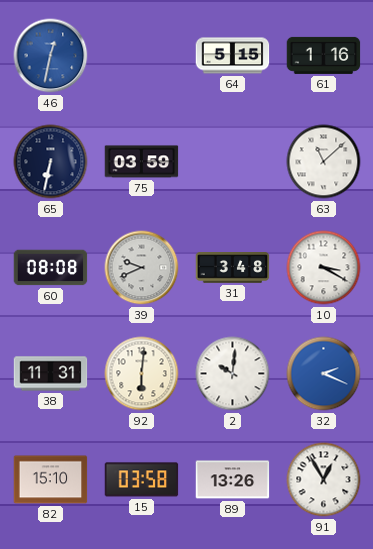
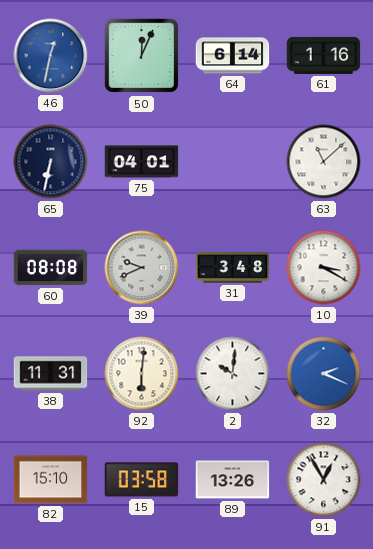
50: none -> 12:04 (142, 56)
64: 5:15 -> 6:14 (233, 56)
75: 03:59 -> 04:01 (142, 162)
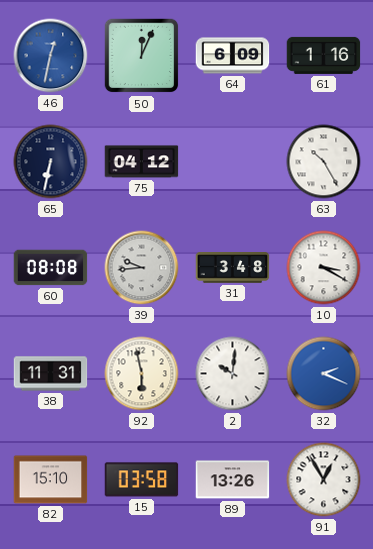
64: 6:14 -> 6:09 (233, 56)
75: 04:01 -> 04:12 (142, 162)
63: 11:08 -> 10:25 (324, 162)
39: 9:41 -> 9:44 (142, 268)
92: 6:01 -> 5:58 (142, 374)
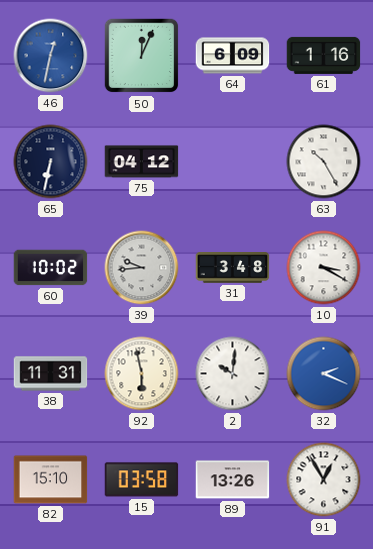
60: 08:08 -> 10:02 (51, 268)
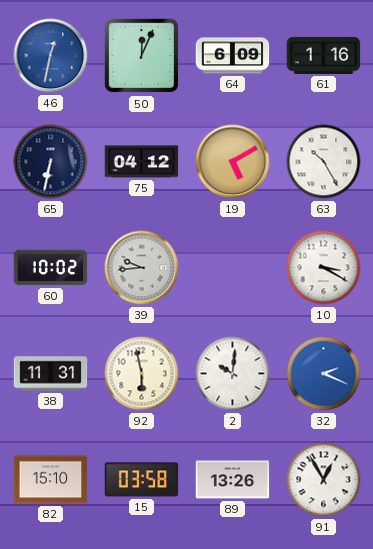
19: none -> 5:10 (233, 162)
31: 3:48 -> none (233, 268)
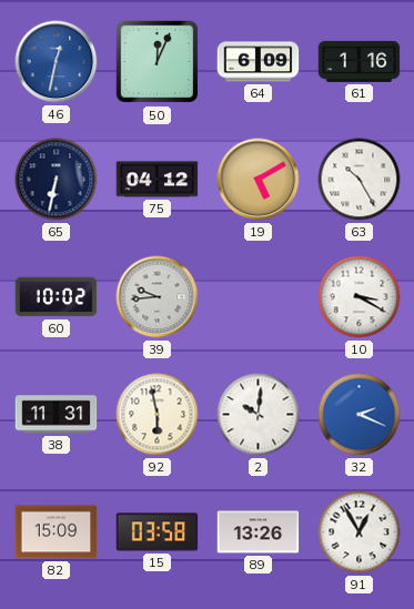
82: 15:10 -> 15:09 (57, 532)
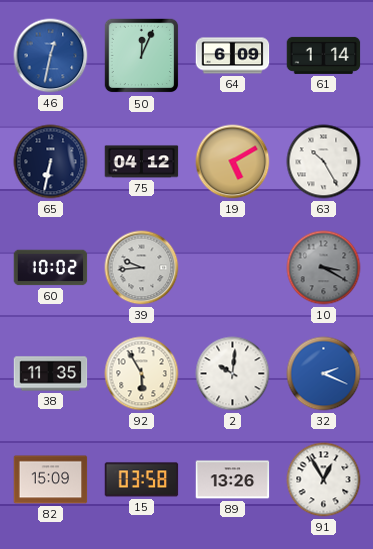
61: 1:16 -> 1:14 (324, 55)
10 dial: white -> grey (324, 268)
38: 11:31 -> 11:35 (51, 374)
92: 5:58 -> 5:55 (142, 374)
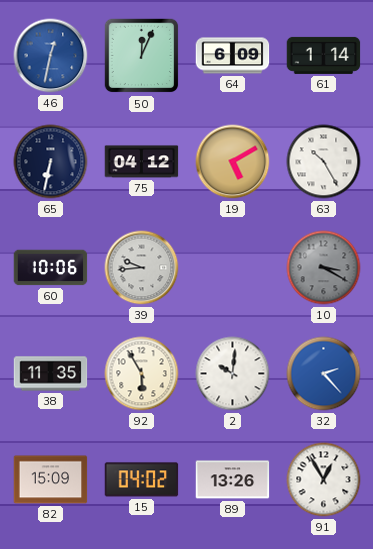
60: 10:02 -> 10:06 (51, 268)
32: 2:19 -> 2:23 (324, 374)
15: 03:58 -> 04:02 (142, 480)
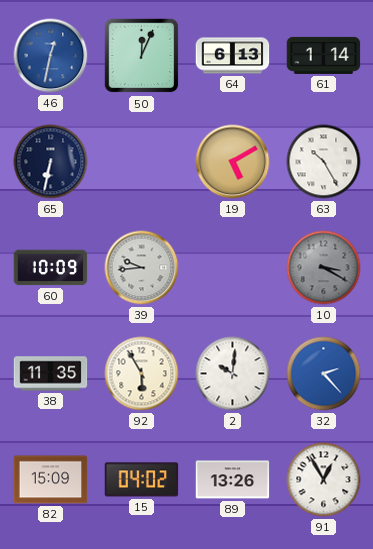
64: 6:09 -> 6:13 (233, 56)
75: 04:12 -> none (142, 162)
60: 10:06 -> 10:09 (51, 268)
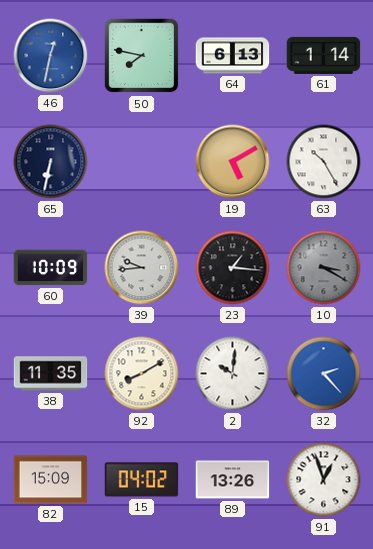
50: 12:04 -> 7:47 (142, 56)
23: none -> 1:16 (233, 268)
92: 5:55 -> 8:10 (142, 374)
91: 12:55 -> 12:57 (324, 480)
